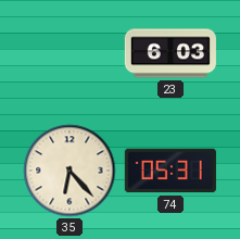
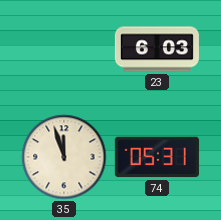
35: 6:23 -> 11:57 (64, 157)
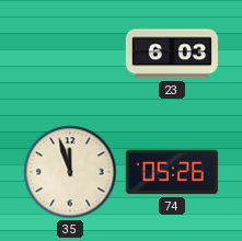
74: 05:31 -> 05:26 (172, 172)
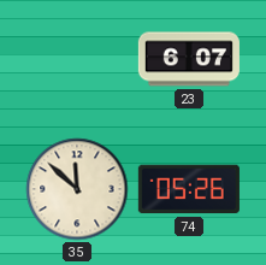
23: 6:03 -> 6:07 (189, 59)
35: 11:57 -> 11:52 (77, 189)
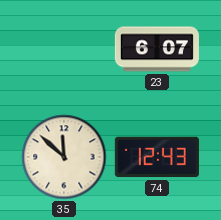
74: 05:26 -> 12:43 (157, 157)
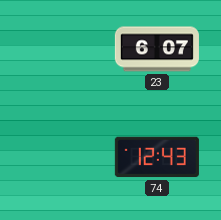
35: 11:52 -> none (64, 157)
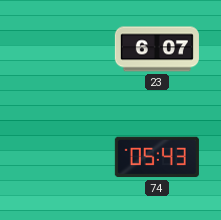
74: 12:43 -> 05:43 (157, 157)
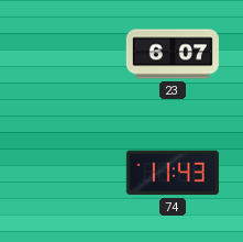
74: 05:43 -> 11:43 (173, 173)
